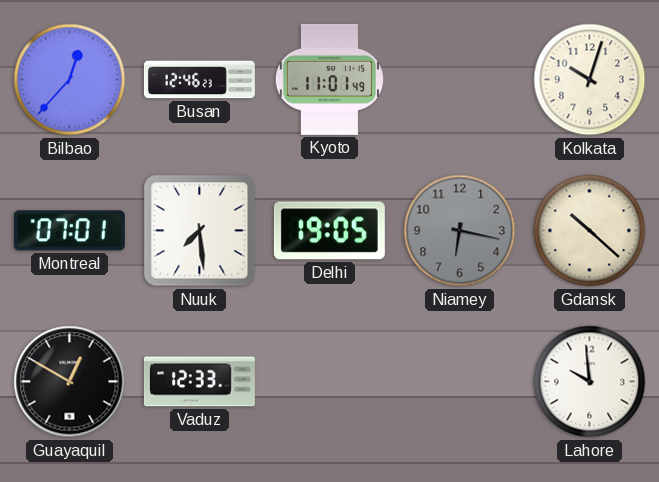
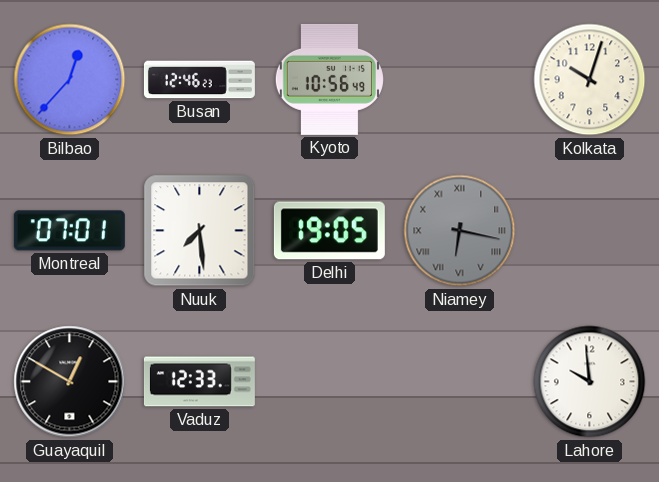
Kyoto: 11:01 -> 10:56 (329, 79)
Niamey numerals: Arabic -> Roman (460, 231)
Gdansk: 10:22 -> none (590, 231)
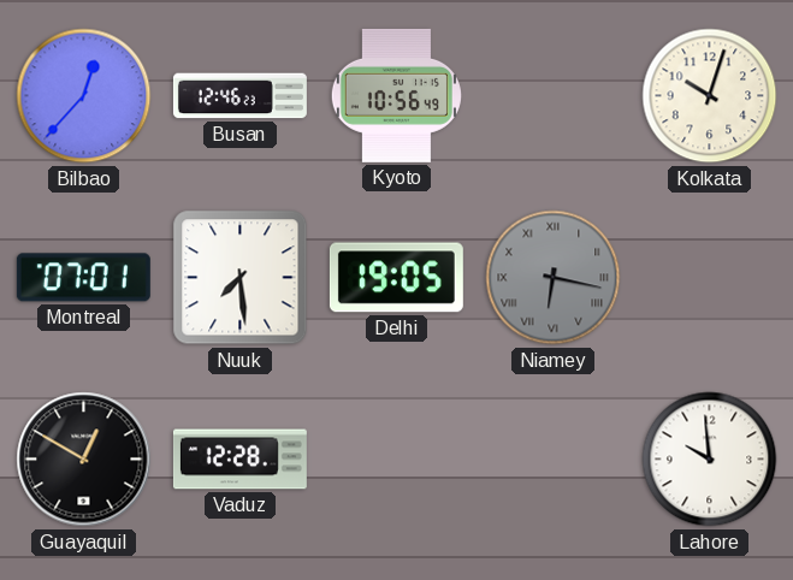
Vaduz: 12:33 -> 12:28 (239, 460)
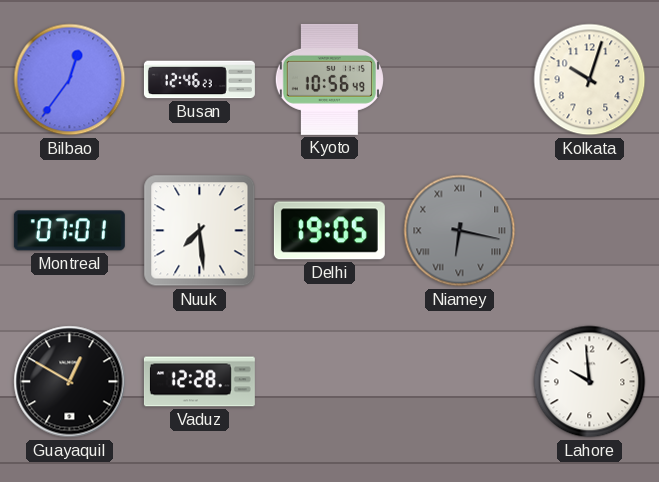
Bilbao: 12:37 -> 12:36 (70, 80)
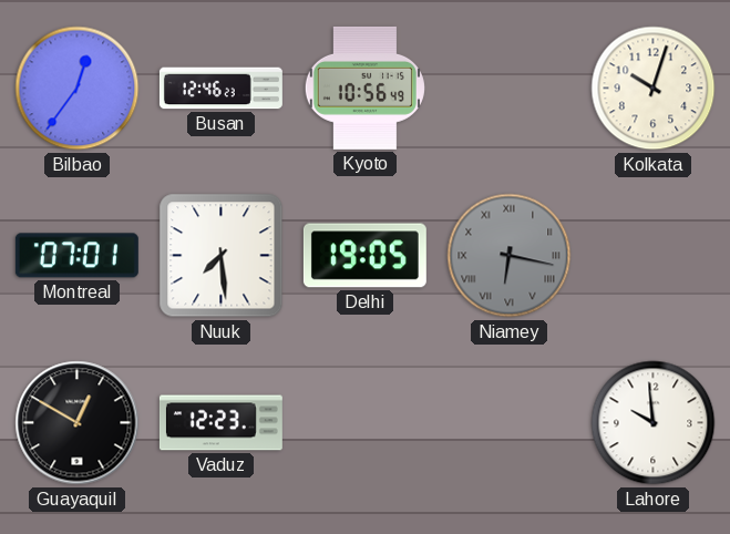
Vaduz: 12:28 -> 12:23 (220, 423)
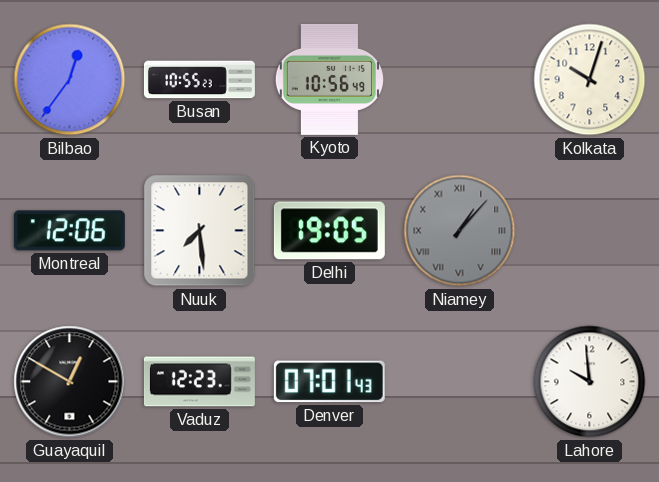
Busan: 12:46 -> 10:55 (199, 80)
Montreal: 07:01 -> 12:06 (69, 231)
Niamey: 6:17 -> 1:07 (460, 231)
Denver: none -> 07:01 (329, 382)
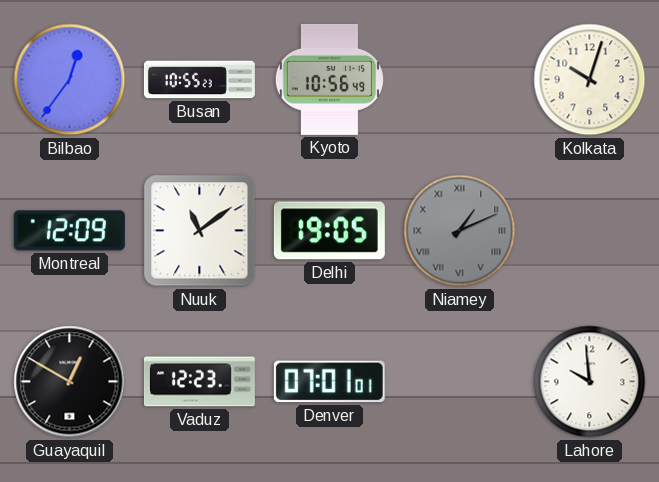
Montreal: 12:06 -> 12:09 (69, 231)
Nuuk: 7:29 -> 11:09 (200, 231)
Niamey: 1:07 -> 1:11 (460, 231)
Denver: 07:01:43 -> 07:01:01 (329, 382)
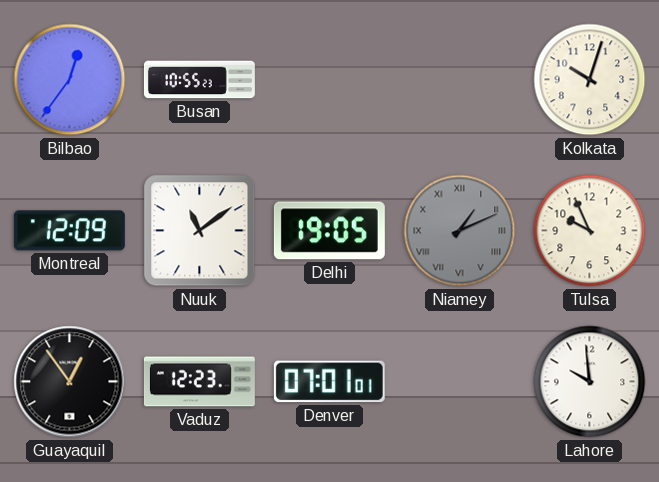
Kyoto: 10:56 -> none (329, 79)
Tulsa: none -> 9:56 (590, 231)
Guayaquil: 12:50 -> 12:54 (70, 382)
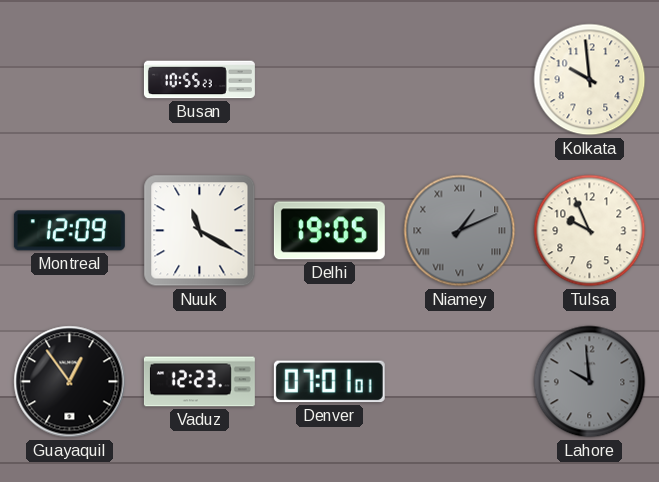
Bilbao: 12:36 -> none (70, 80)
Kolkata: 10:03 -> 9:59 (590, 80)
Nuuk: 11:09 -> 11:20 (200, 231)
Lahore dial: white -> grey (590, 382)
